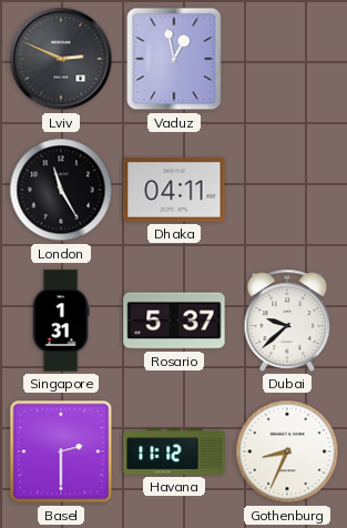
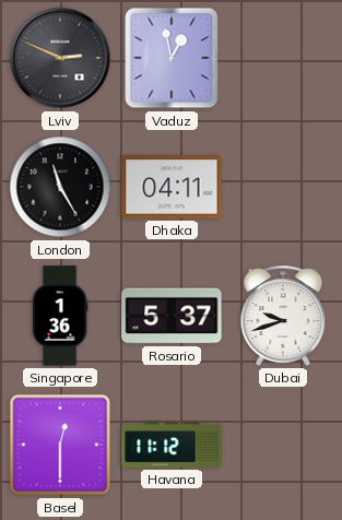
Singapore: 1:31 -> 1:36 (60, 316)
Dubai: 9:38 -> 9:42 (283, 316)
Basel: 2:30 -> 12:30 (60, 445)
Gothenburg: 8:34 -> none (287, 451)
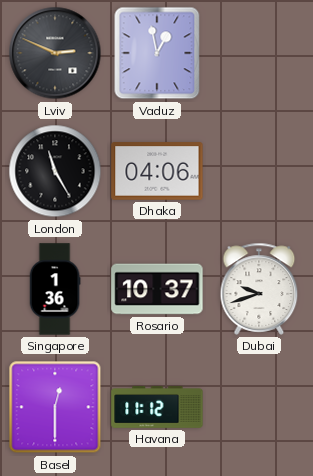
Dhaka: 04:11 -> 04:06 (157, 171)
Rosario: 5:37 -> 10:37 (157, 289)
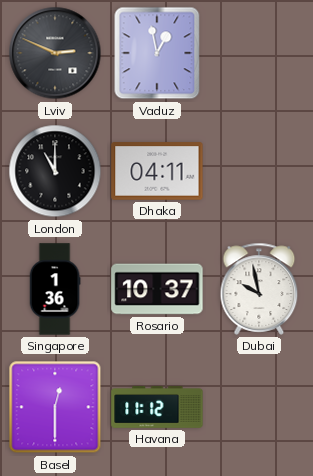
London: 11:25 -> 11:00 (55, 171)
Dhaka: 04:06 -> 04:11 (157, 171)
Dubai: 9:42 -> 9:58 (259, 289)
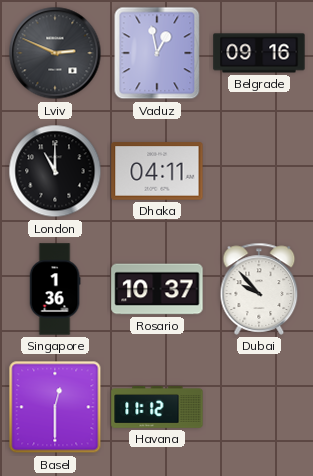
Belgrade: none -> 09:16 (259, 53)
Dubai: 9:58 -> 9:53 (259, 289)
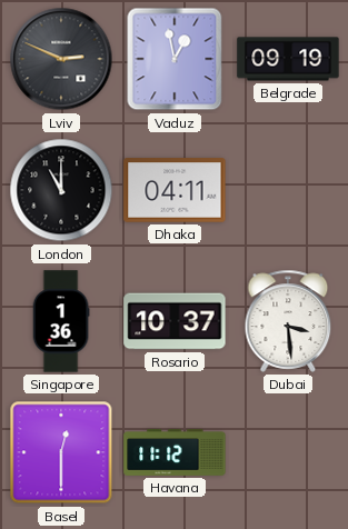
Belgrade: 09:16 -> 09:19 (288, 59)
Dubai: 9:53 -> 3:29 (288, 321)
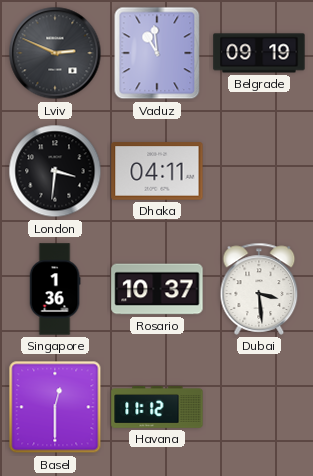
Vaduz: 12:58 -> 10:59 (157, 53)
London: 11:00 -> 3:31 (55, 171)
